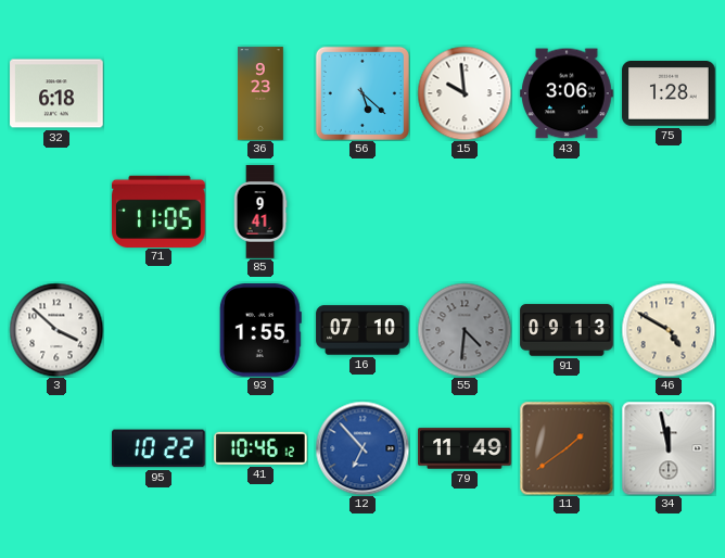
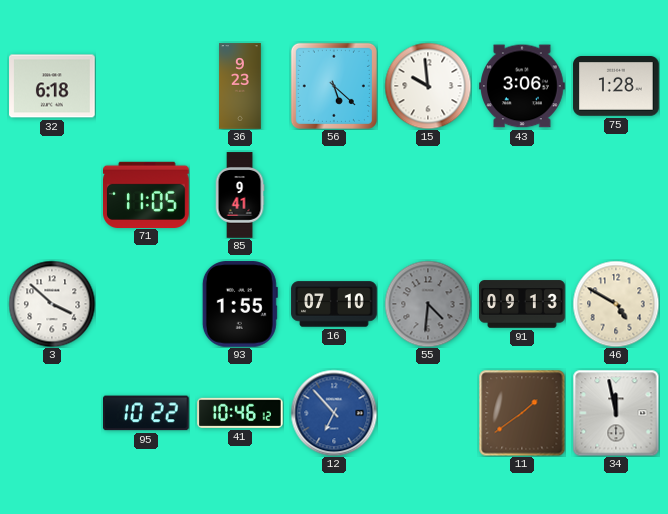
79: 11:49 -> none (465, 448)
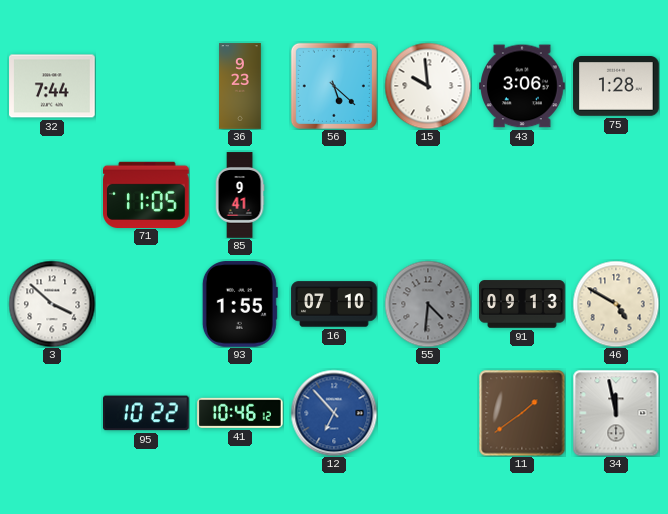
32: 6:18 -> 7:44 (52, 86)
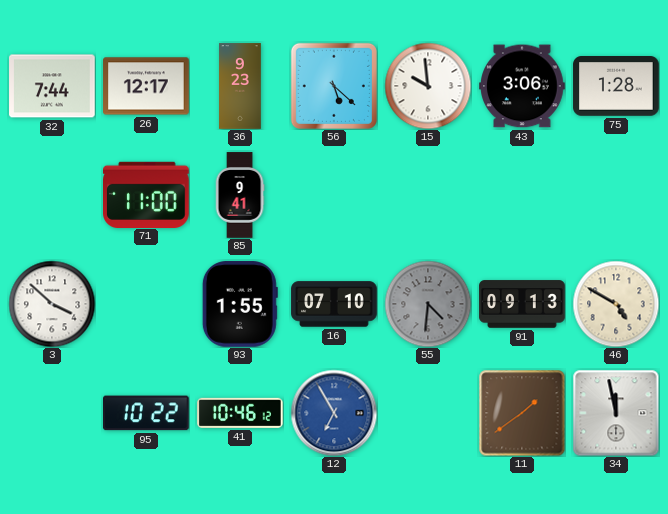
26: none -> 12:17 (146, 86)
71: 11:05 -> 11:00 (146, 194)
12: 6:53 -> 6:55 (334, 413)
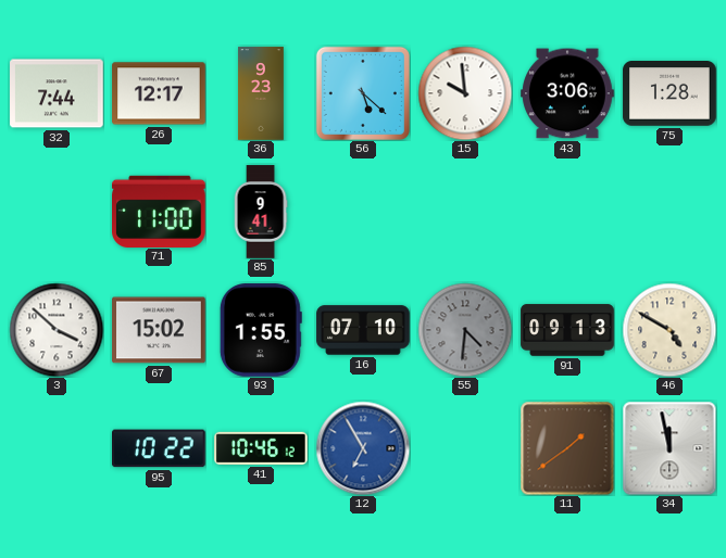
67: none -> 15:02 (159, 330)
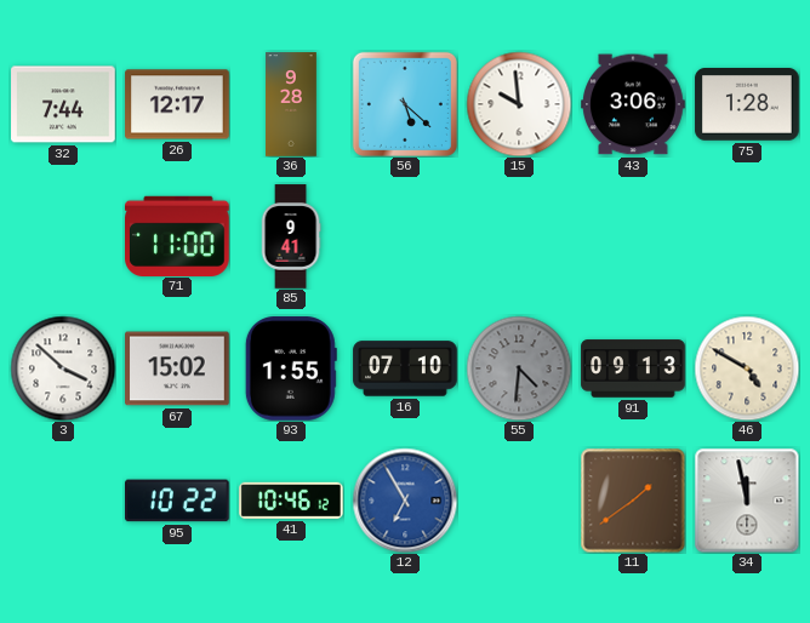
36: 9:23 -> 9:28 (291, 104)
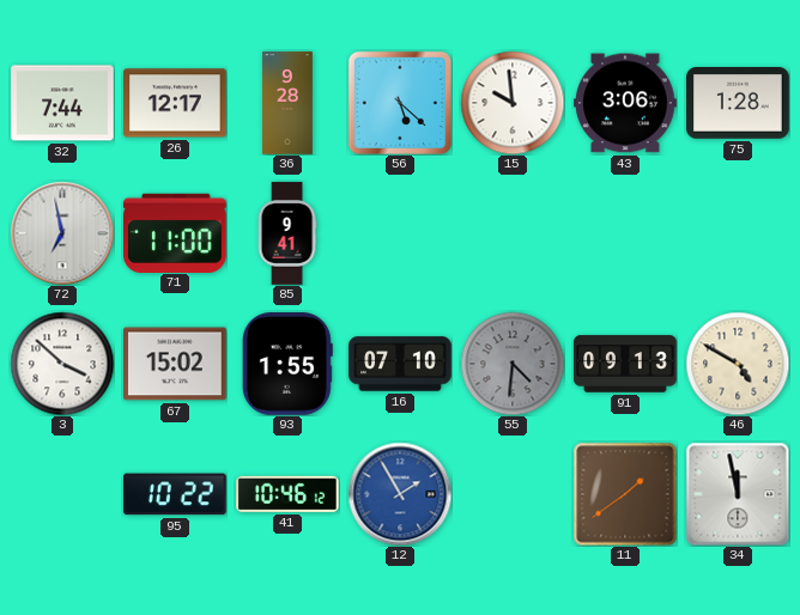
72: none -> 6:58 (62, 233)
12: 6:55 -> 1:55 (400, 494)
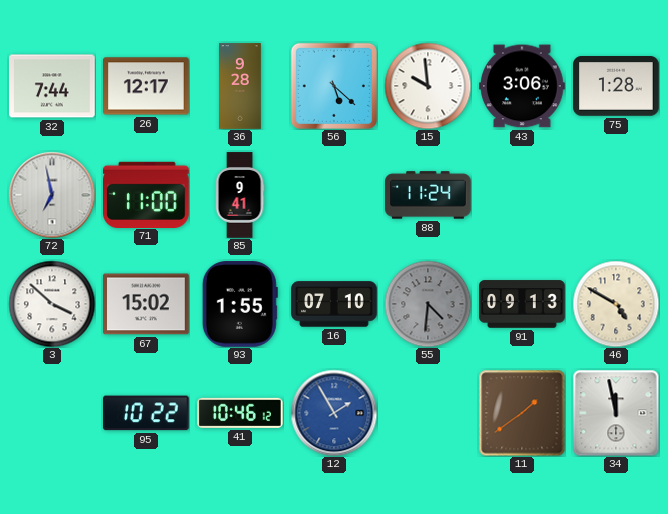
88: none -> 11:24 (428, 195)
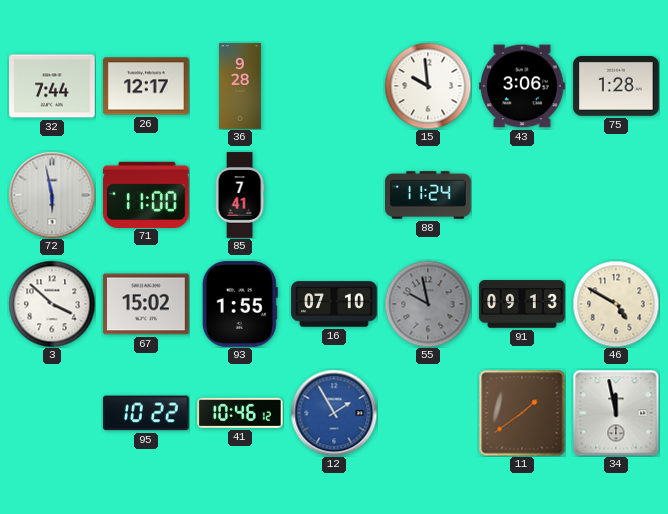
56: 5:22 -> none (334, 86)
72: 6:58 -> 5:58 (52, 195)
85: 9:41 -> 7:41 (240, 195)
55: 4:31 -> 9:58 (428, 304)
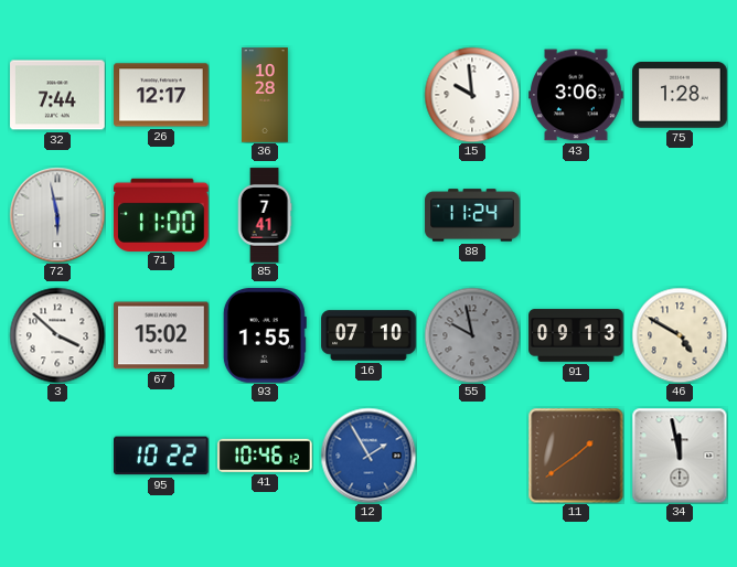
36: 9:28 -> 10:28 (265, 95)
